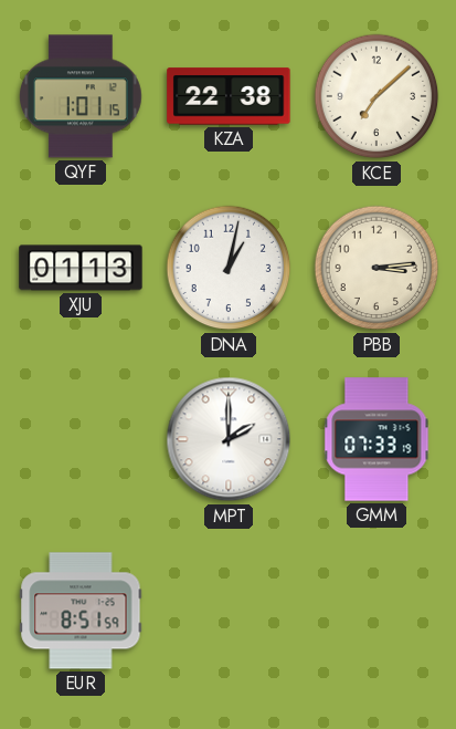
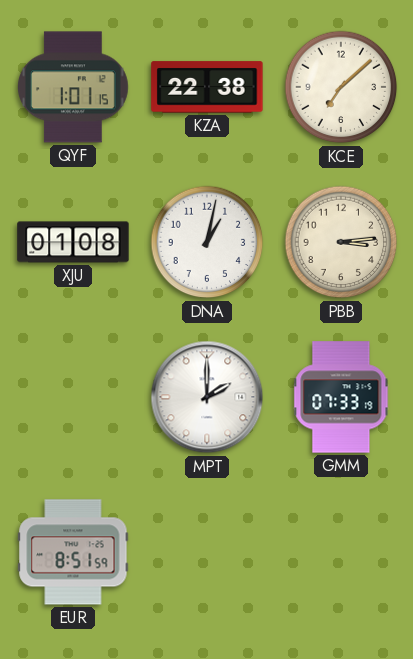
XJU: 01:13 -> 01:08 (73, 242)
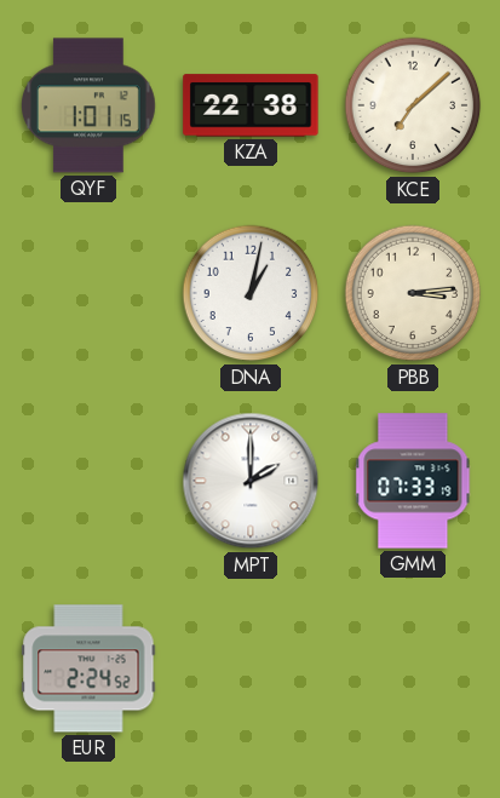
XJU: 01:08 -> none (73, 242)
EUR: 8:51 -> 2:24 (88, 668)
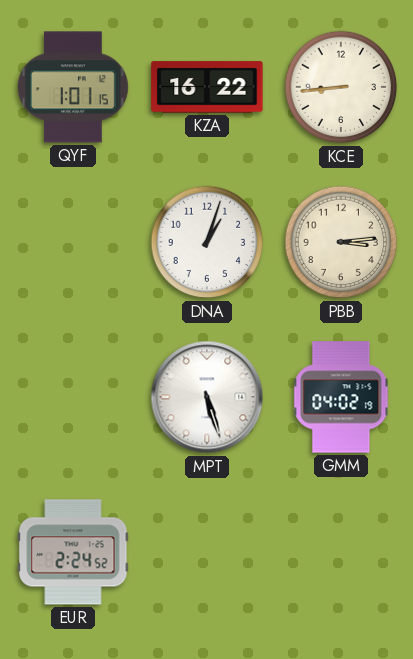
KZA: 22:38 -> 16:22 (207, 87)
KCE: 7:08 -> 8:44 (341, 87)
DNA: 1:02 -> 1:03 (207, 242)
MPT: 2:00 -> 5:27 (207, 397)
GMM: 07:33 -> 04:02 (341, 397)
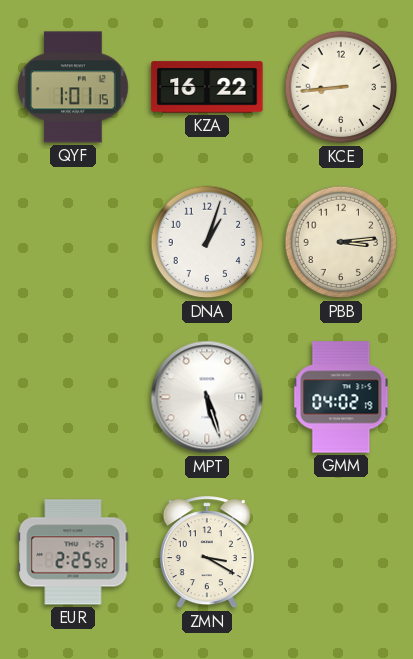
EUR: 2:24 -> 2:25 (73, 552)
ZMN: none -> 3:20 (207, 553)
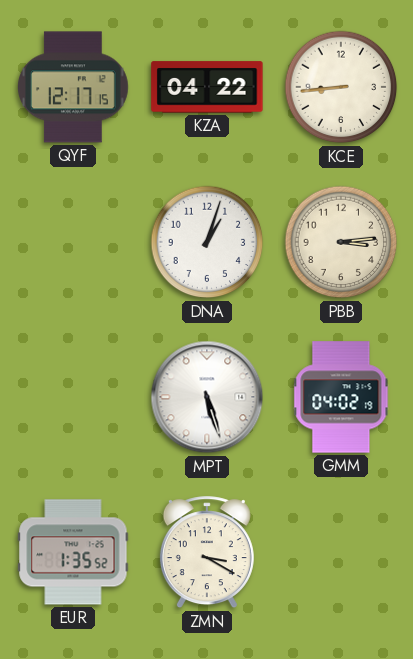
QYF: 1:01 -> 12:17 (74, 87)
KZA: 16:22 -> 04:22 (207, 87)
EUR: 2:25 -> 1:35 (73, 552)
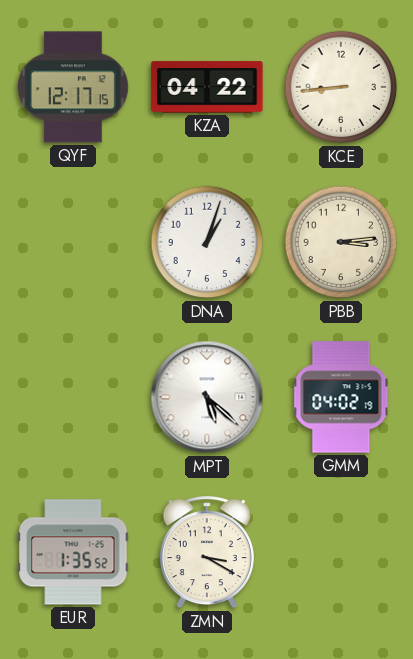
MPT: 5:27 -> 5:22 (207, 397)
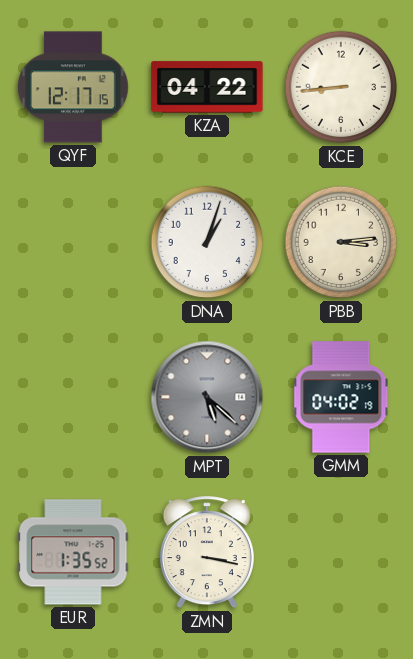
MPT dial: white -> grey (207, 397)
ZMN: 3:20 -> 3:17 (207, 553)
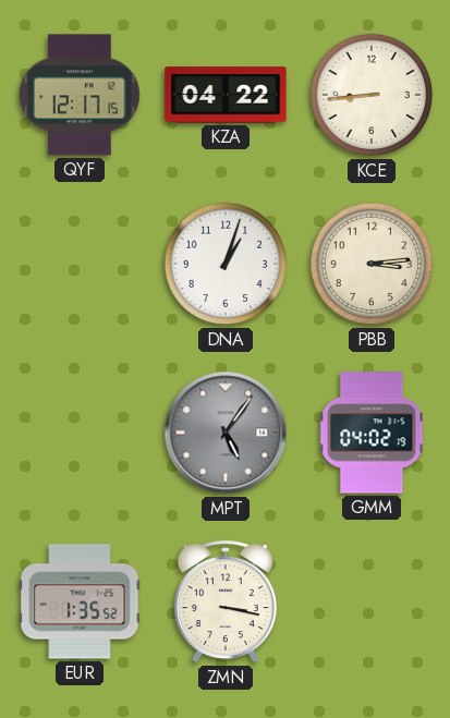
MPT: 5:22 -> 5:06 (226, 433)
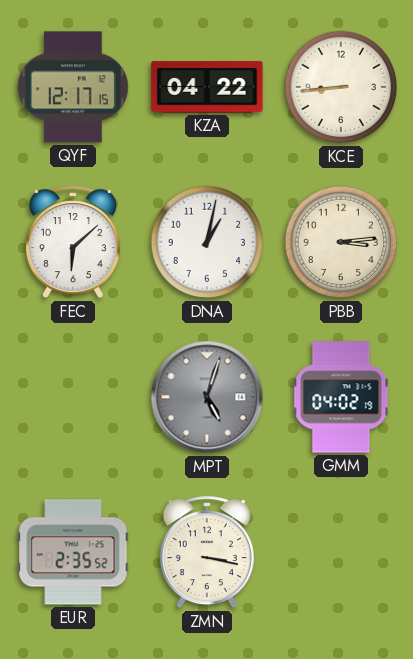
FEC: none -> 6:08 (73, 243)
DNA: 1:03 -> 1:02 (207, 242)
MPT: 5:06 -> 5:03 (207, 397)
EUR: 1:35 -> 2:35 (73, 552)
